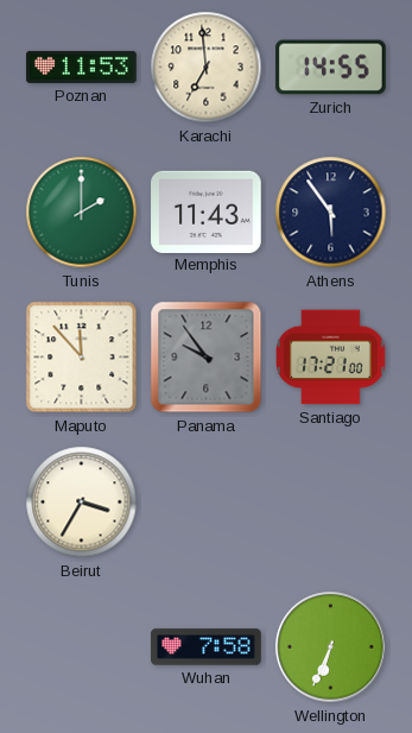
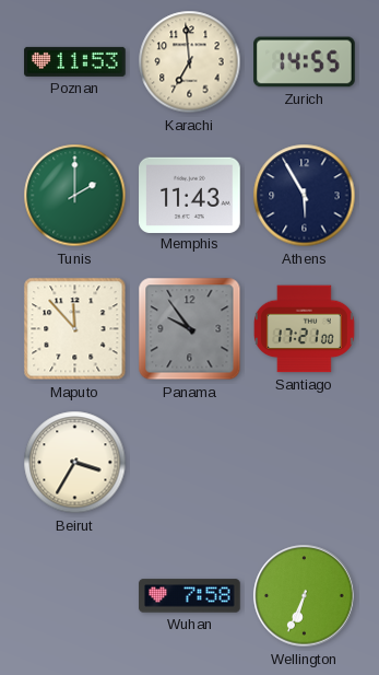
Athens: 5:54 -> 5:55 (305, 196)
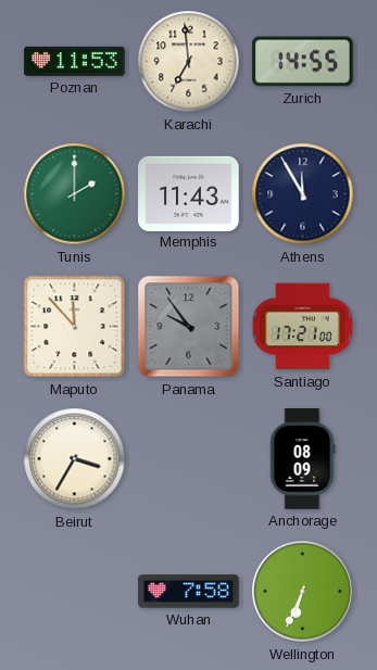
Athens: 5:55 -> 11:55 (303, 194)
Anchorage: none -> 08:09 (302, 459)
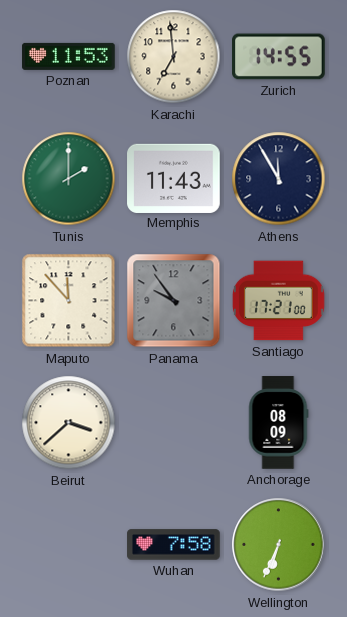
Beirut: 3:35 -> 3:38 (69, 423)
